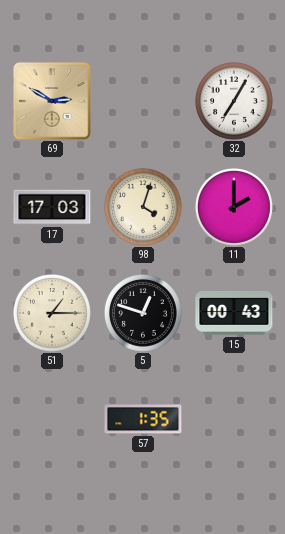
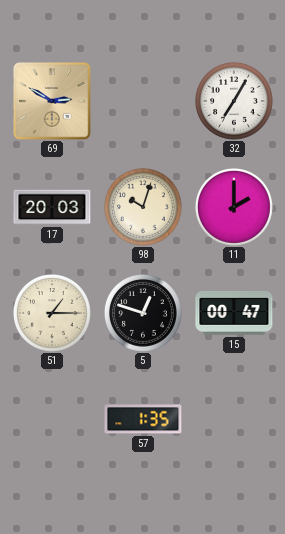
17: 17:03 -> 20:03 (52, 207)
98: 4:03 -> 10:03 (143, 208)
15: 00:43 -> 00:47 (234, 313)
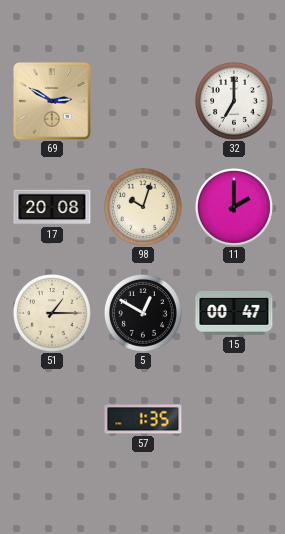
32: 7:05 -> 7:00 (234, 102)
17: 20:03 -> 20:08 (52, 207)
5: 12:48 -> 12:50 (143, 314)
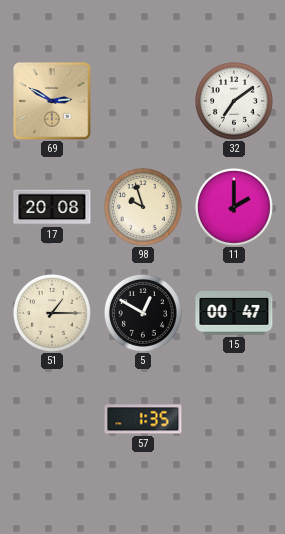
32: 7:00 -> 7:09 (234, 102)
98: 10:03 -> 9:57 (143, 208)
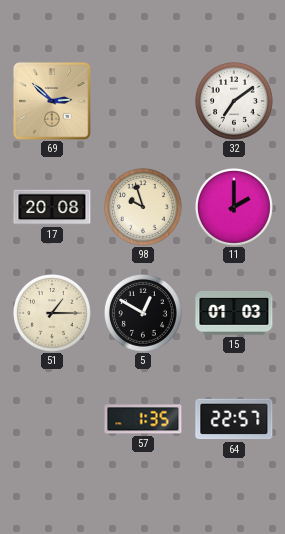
69: 2:50 -> 2:52 (52, 101)
15: 00:47 -> 01:03 (234, 313)
64: none -> 22:57 (234, 419)
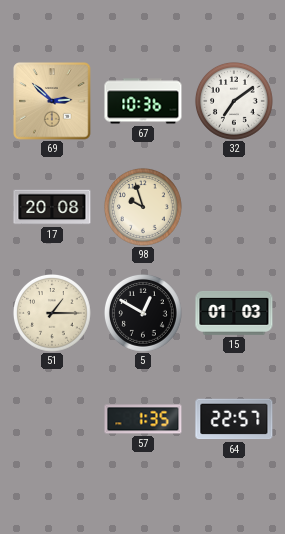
67: none -> 10:36 (143, 101)
11: 2:00 -> none (234, 208)
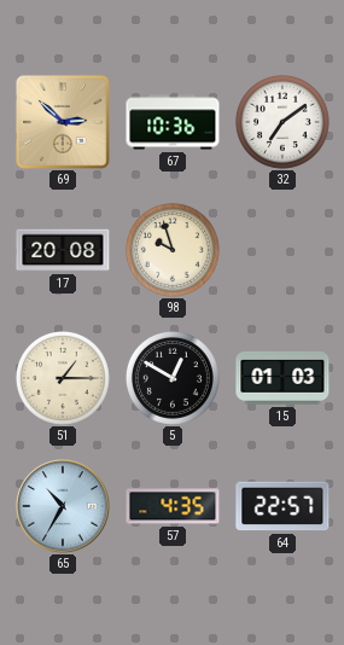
65: none -> 10:35 (63, 506)
57: 1:35 -> 4:35 (173, 506)
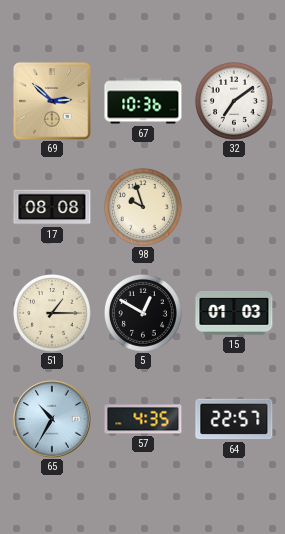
17: 20:08 -> 08:08 (52, 207)
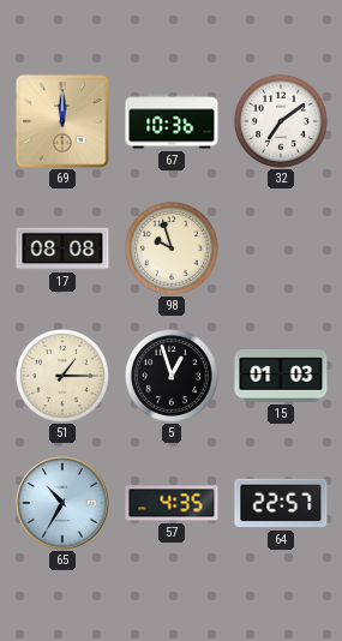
69: 2:52 -> 12:00 (62, 121)
5: 12:50 -> 12:57 (172, 377)
